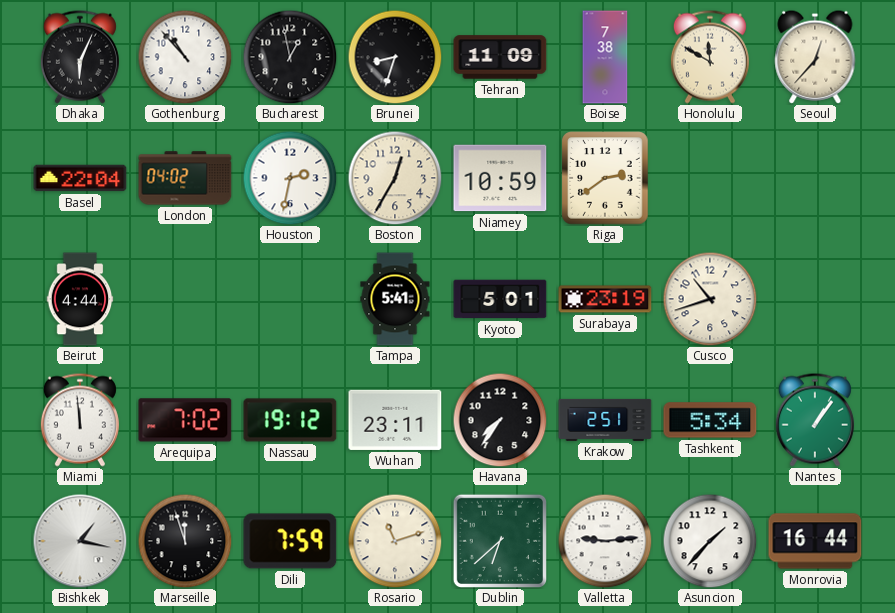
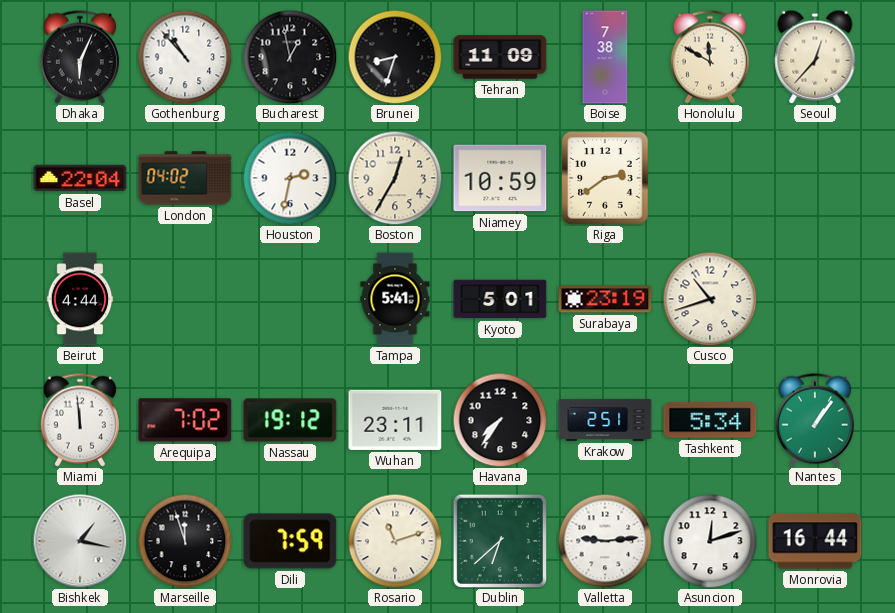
Asuncion: 1:37 -> 12:12 (710, 541)
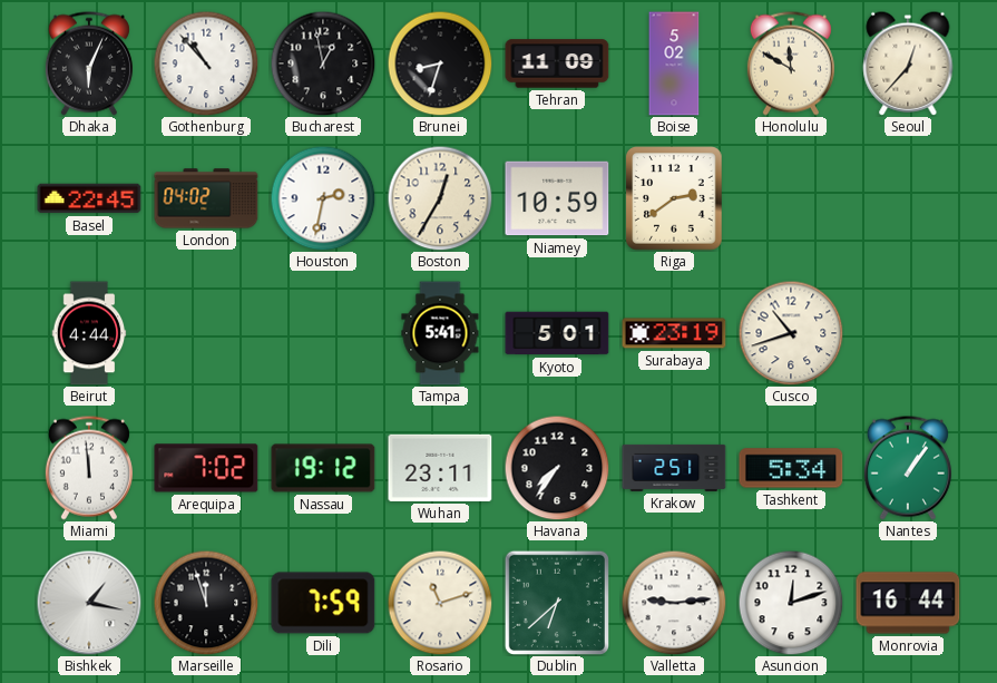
Boise: 7:38 -> 5:02 (674, 64)
Basel: 22:04 -> 22:45 (89, 198)
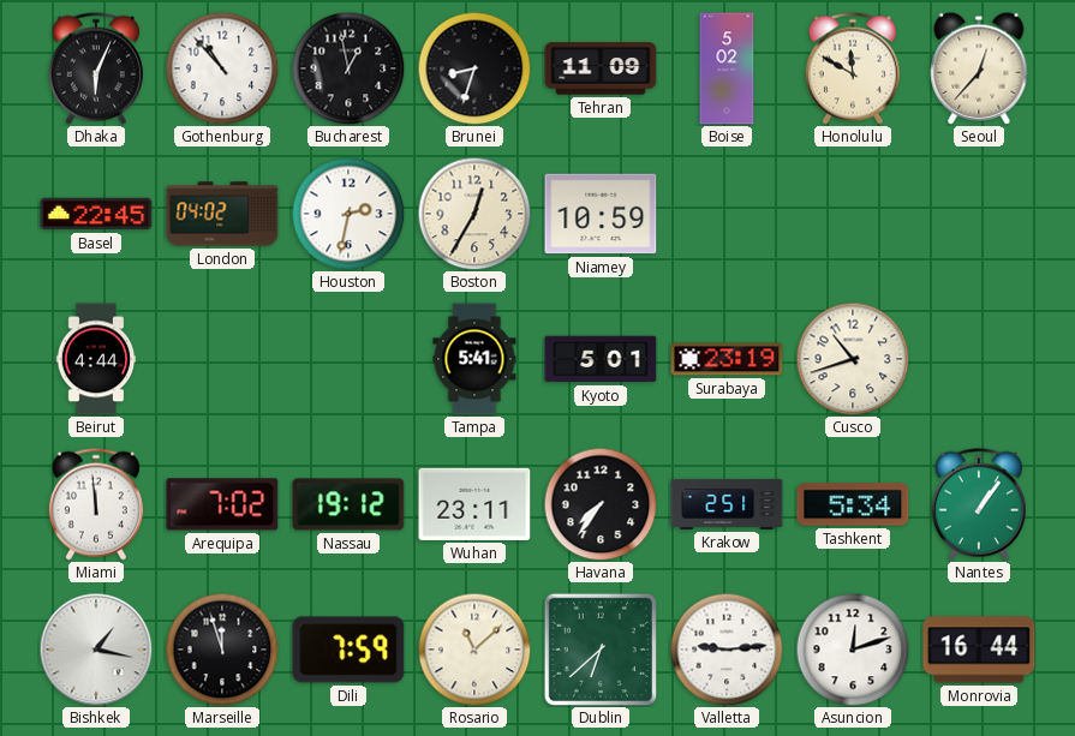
Riga: 2:39 -> none (674, 198)
Rosario: 11:12 -> 11:08 (474, 650)
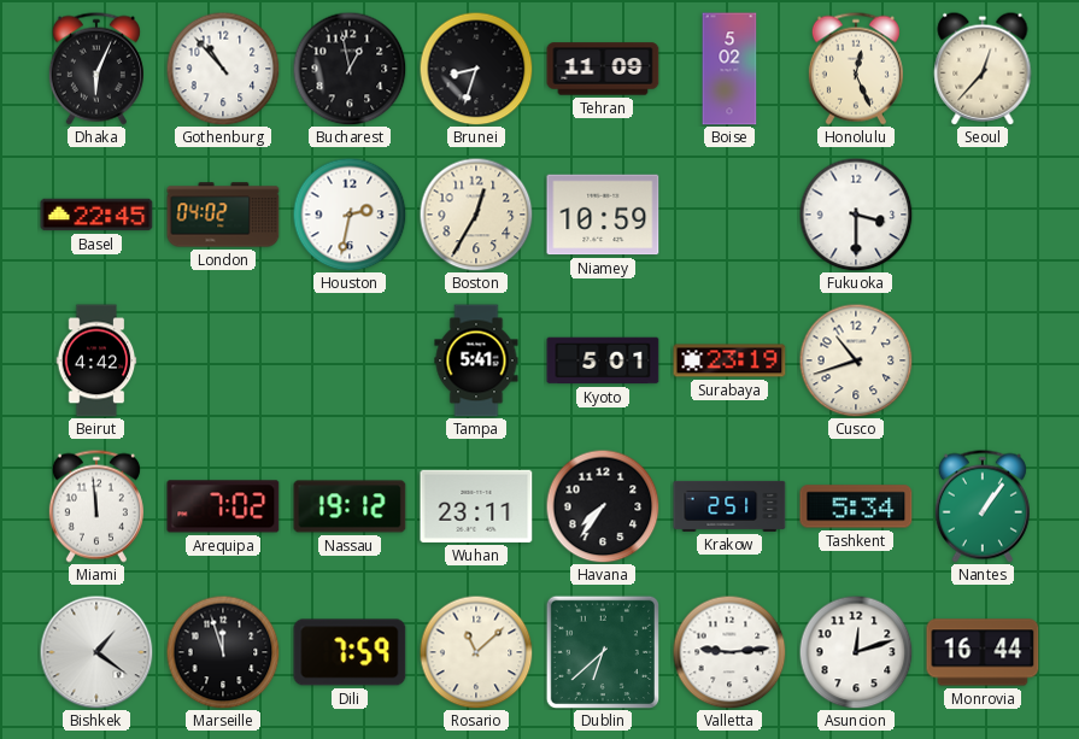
Honolulu: 11:50 -> 12:26 (856, 69)
Fukuoka: none -> 3:30 (856, 215)
Beirut: 4:44 -> 4:42 (96, 360)
Bishkek: 1:17 -> 1:21 (96, 652)
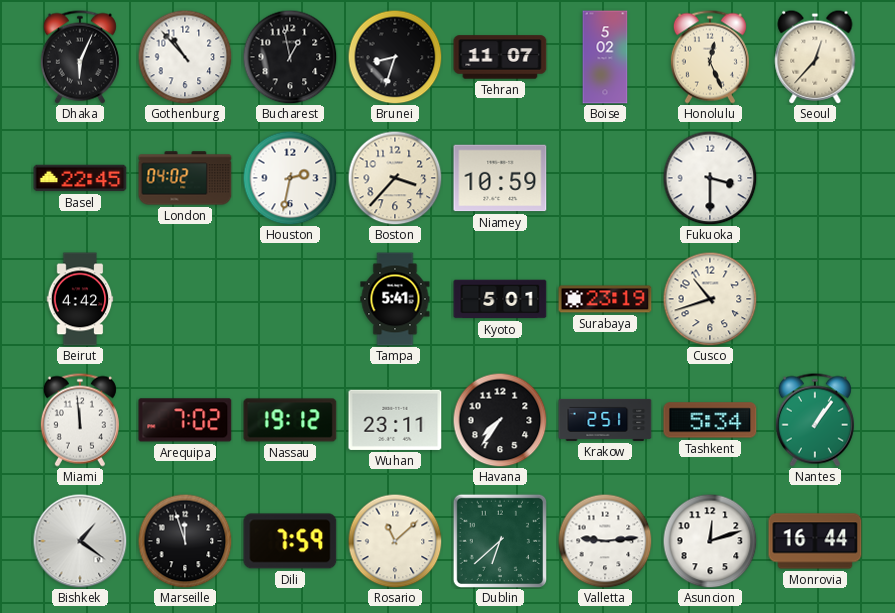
Tehran: 11:09 -> 11:07 (500, 57)
Boston: 12:35 -> 3:37 (395, 178)
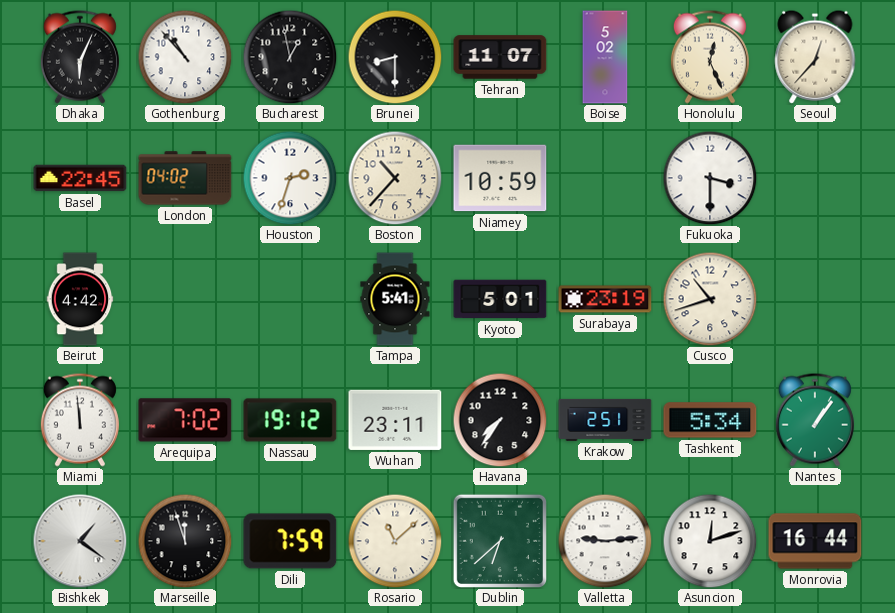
Brunei: 8:33 -> 8:30 (395, 57)
Houston: 2:32 -> 2:33 (290, 178)
Boston: 3:37 -> 10:37 (395, 178)
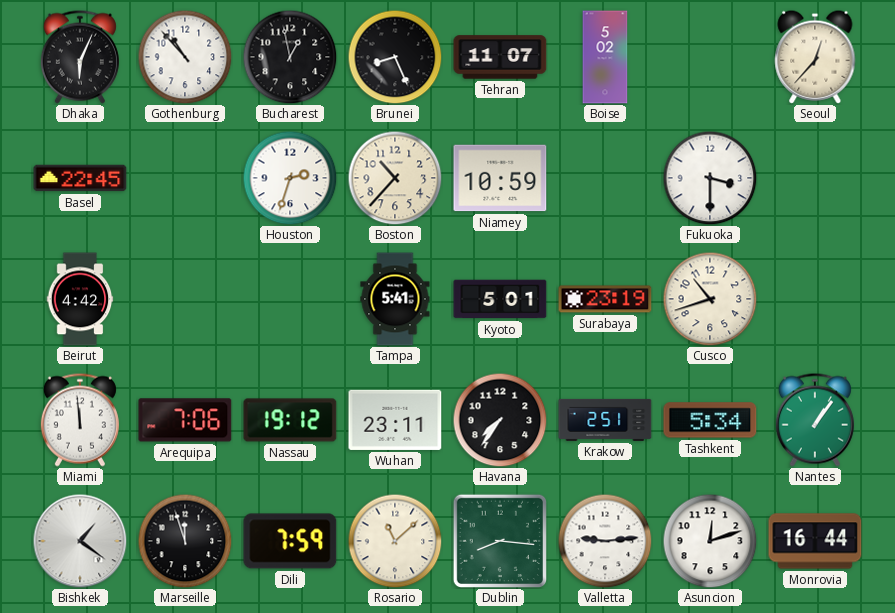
Brunei: 8:30 -> 8:26 (395, 57)
Honolulu: 12:26 -> none (710, 57)
London: 04:02 -> none (185, 178)
Arequipa: 7:02 -> 7:06 (185, 420)
Dublin: 6:38 -> 8:16 (499, 540)
